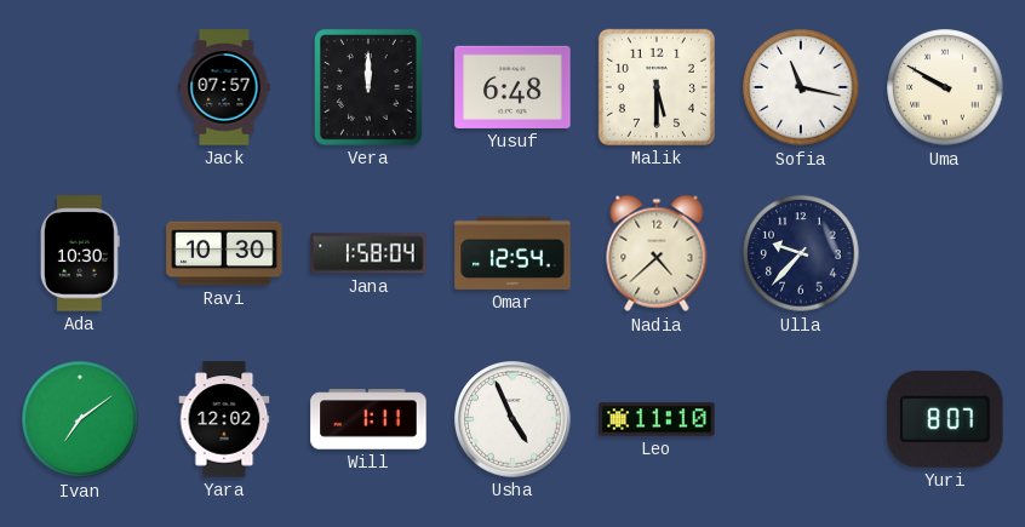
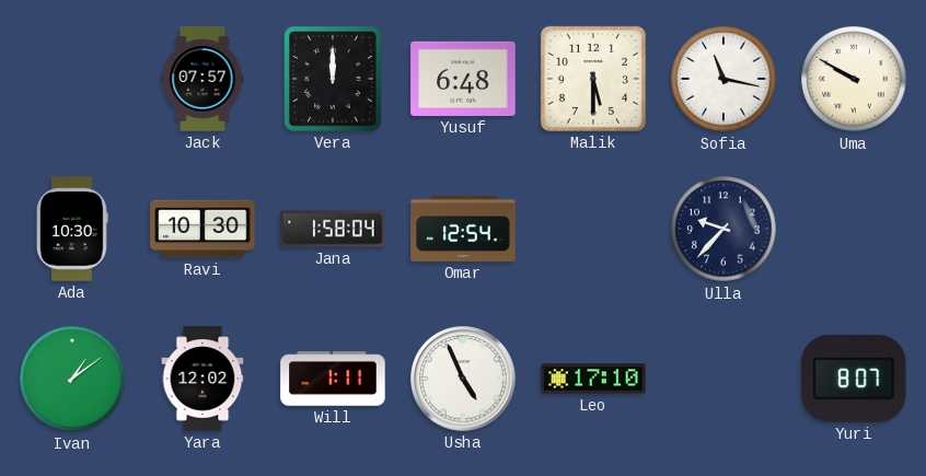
Nadia: 4:38 -> none (657, 253)
Ivan: 7:09 -> 1:09 (72, 379)
Leo: 11:10 -> 17:10 (593, 379)
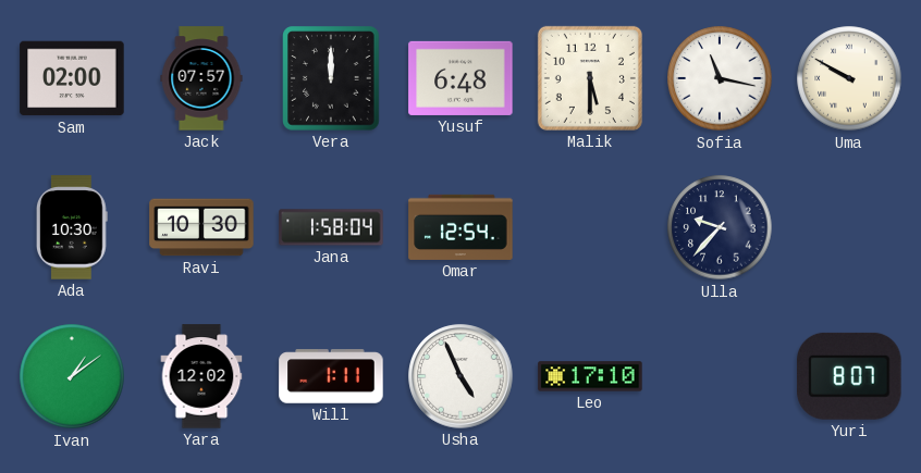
Sam: none -> 02:00 (72, 78)
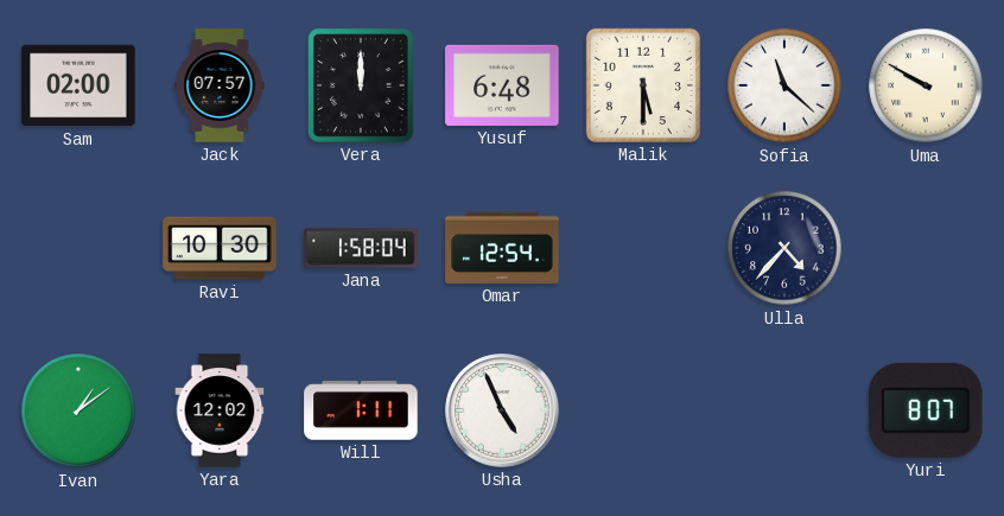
Sofia: 11:17 -> 11:22 (784, 85)
Ada: 10:30 -> none (72, 227)
Ulla: 9:37 -> 4:37 (784, 248)
Leo: 17:10 -> none (590, 376)
